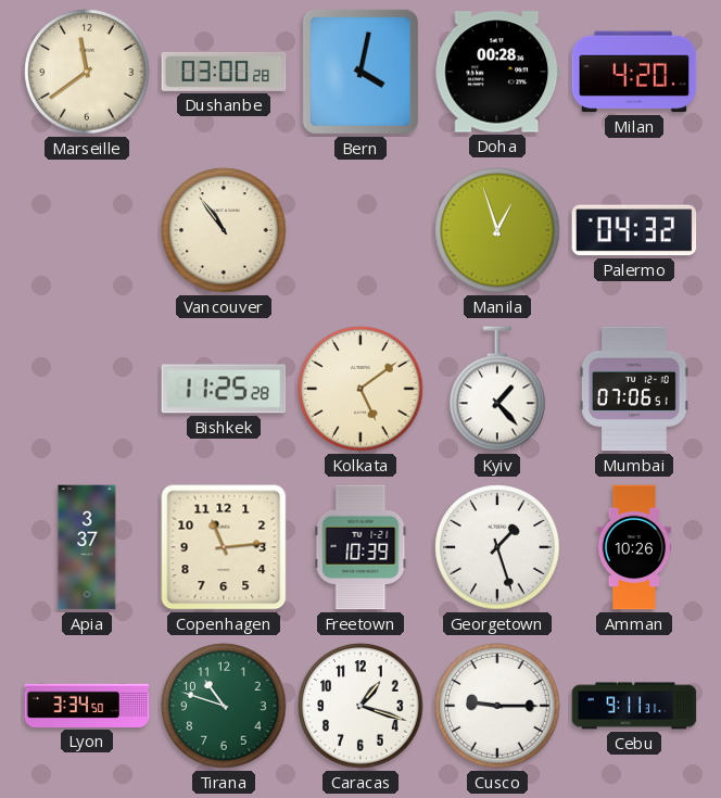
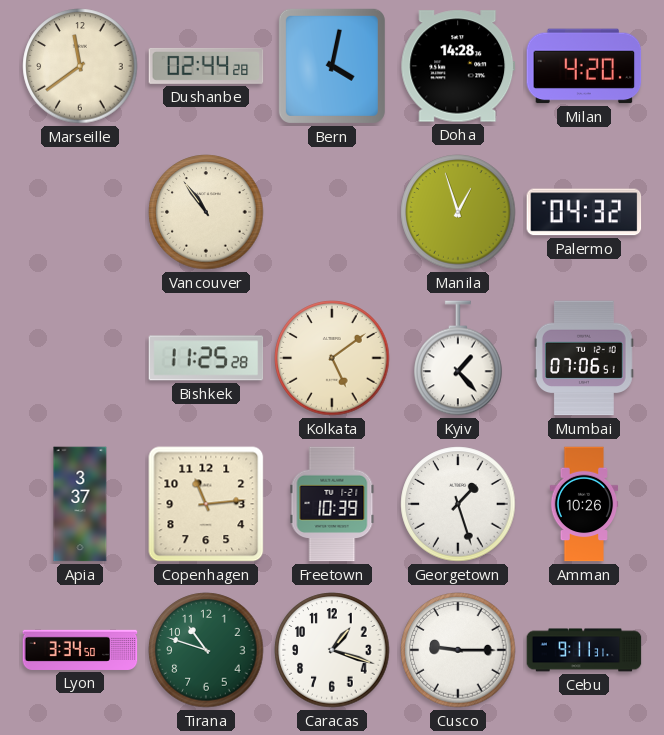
Dushanbe: 03:00 -> 02:44 (206, 66)
Doha: 00:28 -> 14:28 (458, 66)
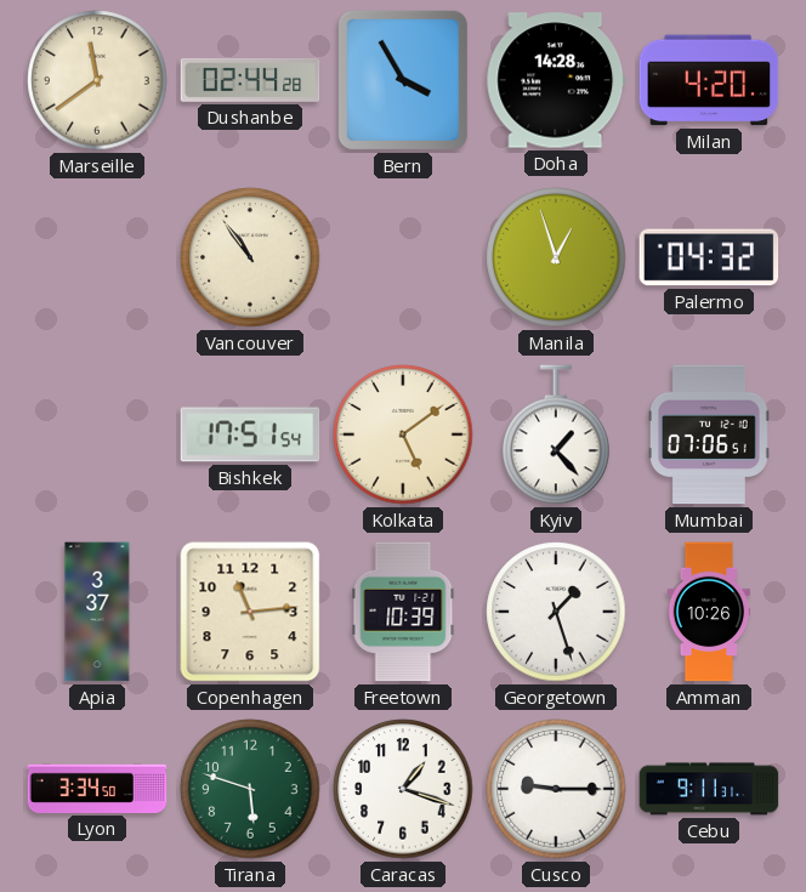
Bern: 4:02 -> 3:55 (403, 80)
Bishkek: 11:25 -> 17:51 (250, 434)
Tirana: 10:48 -> 5:48 (250, 789)
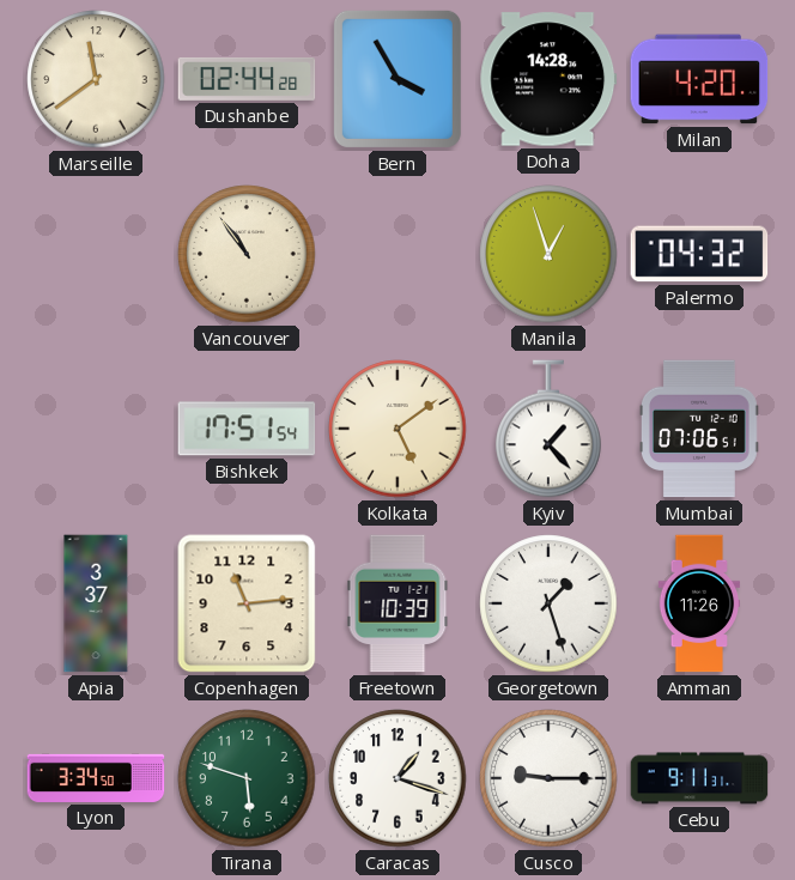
Amman: 10:26 -> 11:26 (699, 603)
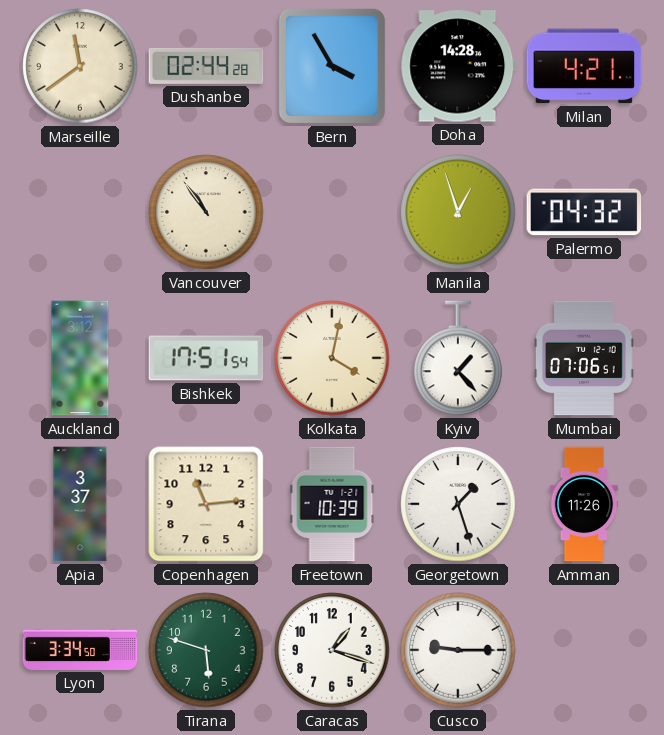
Milan: 4:20 -> 4:21 (584, 66)
Auckland: none -> 3:12 (80, 358)
Kolkata: 5:09 -> 4:02 (332, 358)
Cebu: 9:11 -> none (699, 778)
